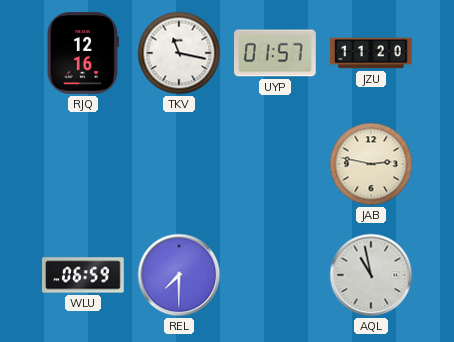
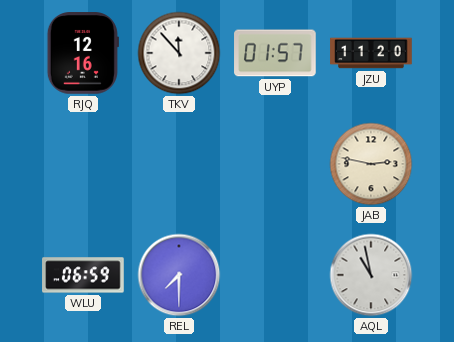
TKV: 11:17 -> 11:53 (179, 53)
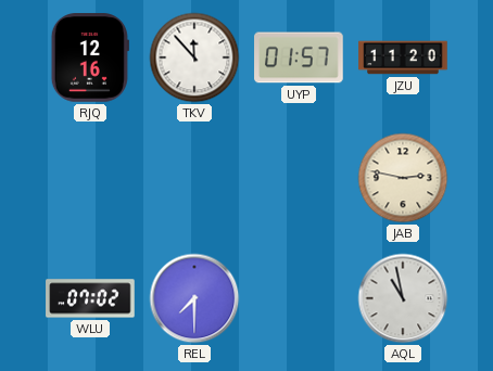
WLU: 06:59 -> 07:02 (90, 298)
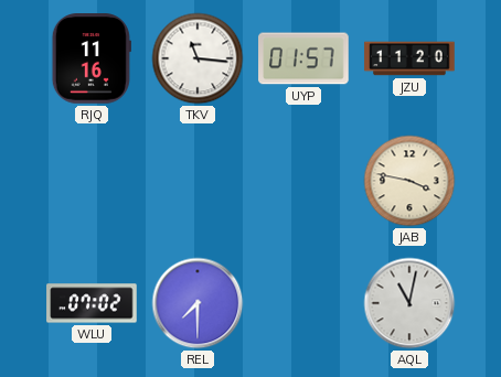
RJQ: 12:16 -> 11:16 (92, 58)
TKV: 11:53 -> 11:16 (198, 58)
JAB: 2:47 -> 3:47 (409, 181)
AQL: 10:58 -> 11:02 (409, 303)
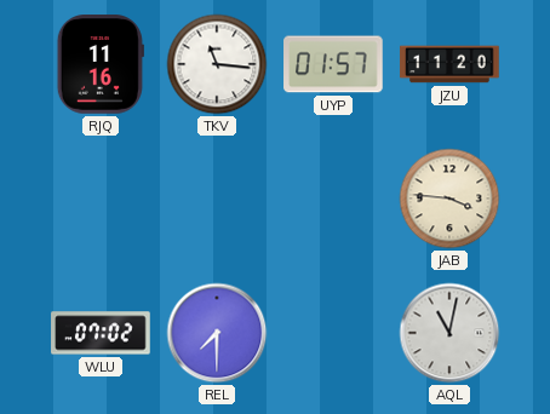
JAB: 3:47 -> 3:46 (449, 199)
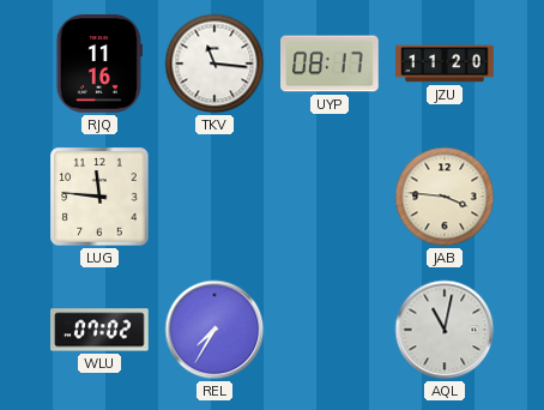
UYP: 01:57 -> 08:17 (330, 64)
LUG: none -> 11:46 (99, 197)
REL: 7:30 -> 7:35 (214, 330)
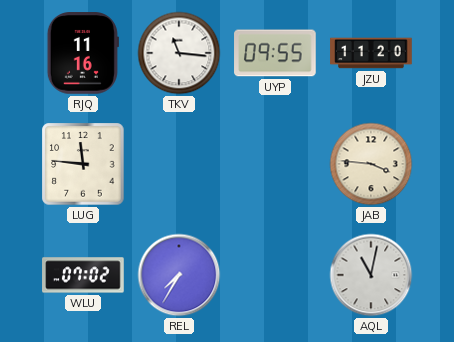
UYP: 08:17 -> 09:55 (275, 53)
